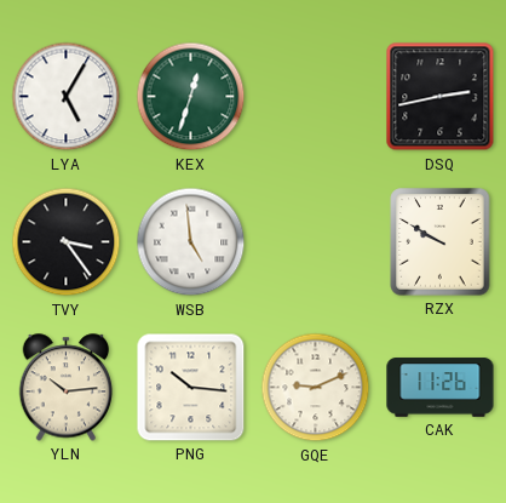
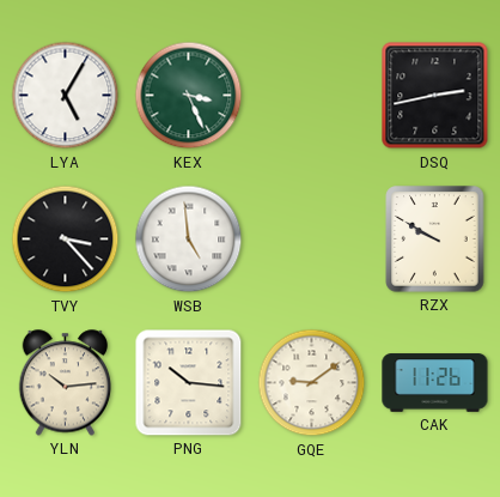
KEX: 12:33 -> 3:26 (189, 96)
TVY: 3:24 -> 3:23 (66, 240)
GQE: 9:11 -> 9:09 (312, 383)
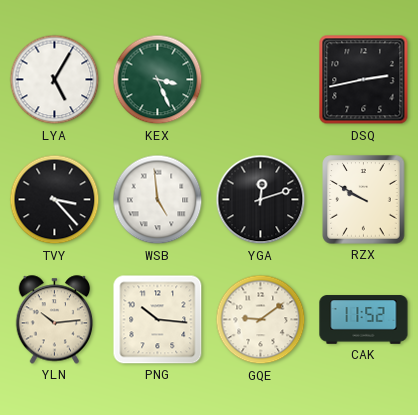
YGA: none -> 12:12 (261, 200)
CAK: 11:26 -> 11:52 (364, 320)
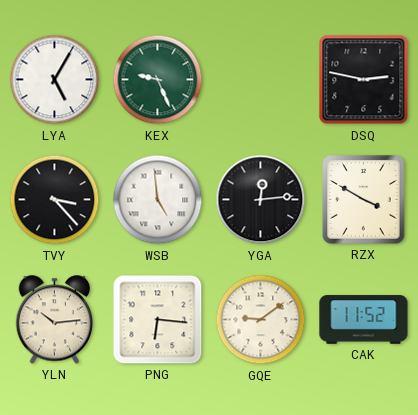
KEX: 3:26 -> 9:26 (158, 80)
DSQ: 2:43 -> 2:47 (364, 80)
YGA: 12:12 -> 12:14 (261, 200)
RZX: 9:50 -> 3:50 (364, 200)
PNG: 10:16 -> 6:16 (158, 320)
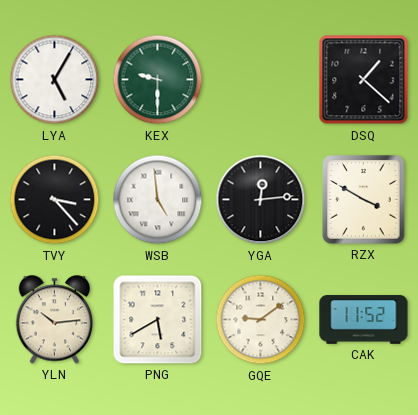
KEX: 9:26 -> 9:30 (158, 80)
DSQ: 2:47 -> 1:22 (364, 80)
PNG: 6:16 -> 5:40 (158, 320)
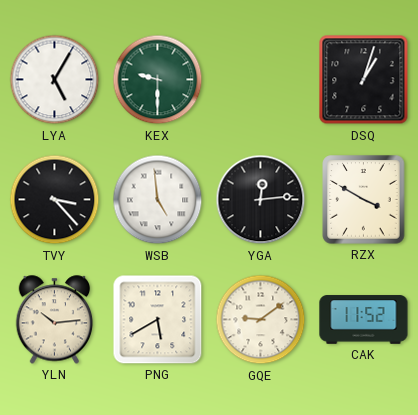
DSQ: 1:22 -> 1:03 (364, 80)
